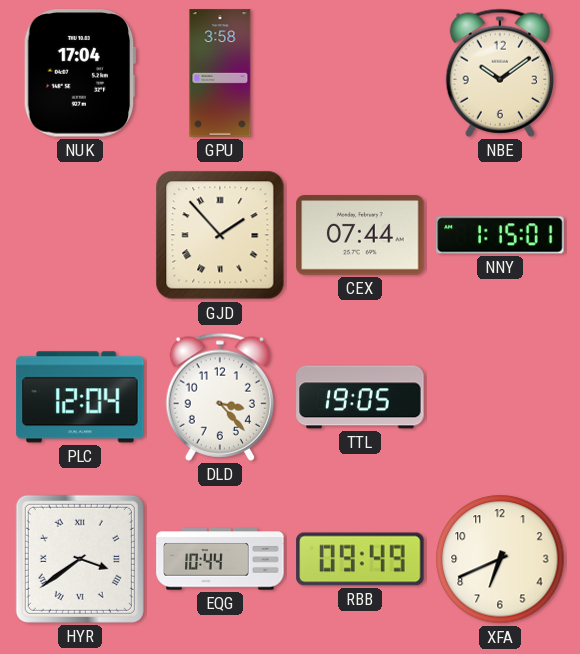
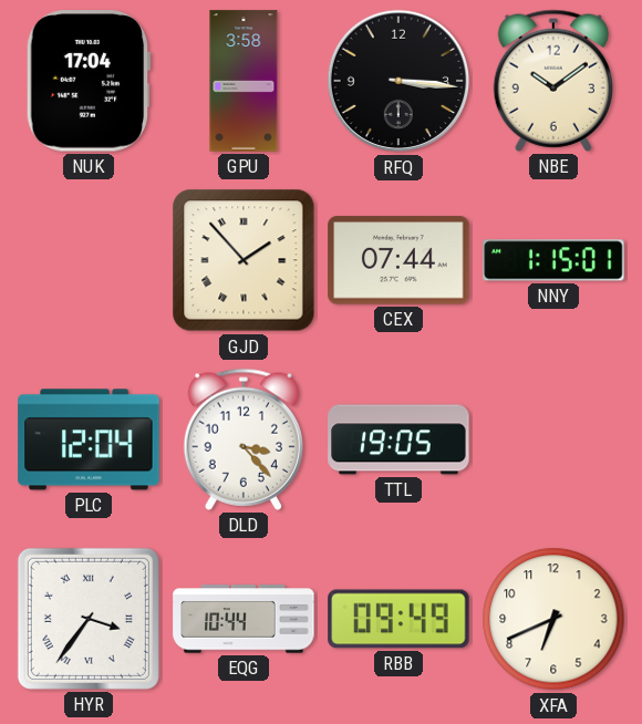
RFQ: none -> 3:16 (398, 81)
HYR: 3:39 -> 3:36 (89, 619)
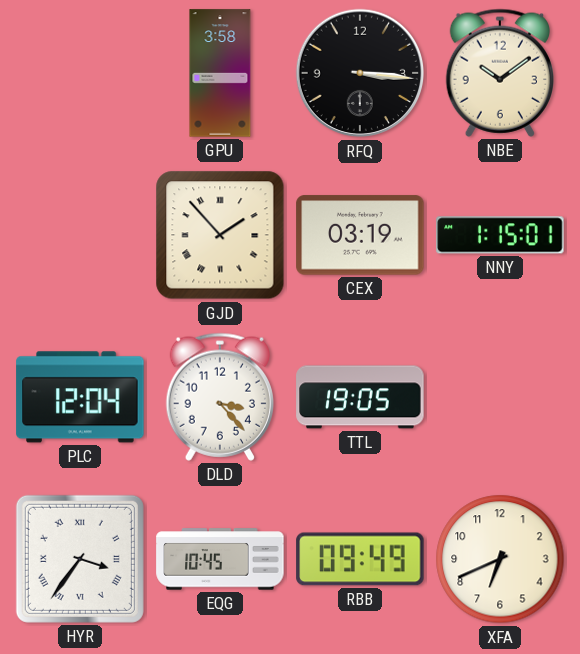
NUK: 17:04 -> none (89, 81)
CEX: 07:44 -> 03:19 (360, 235)
EQG: 10:44 -> 10:45 (220, 559)
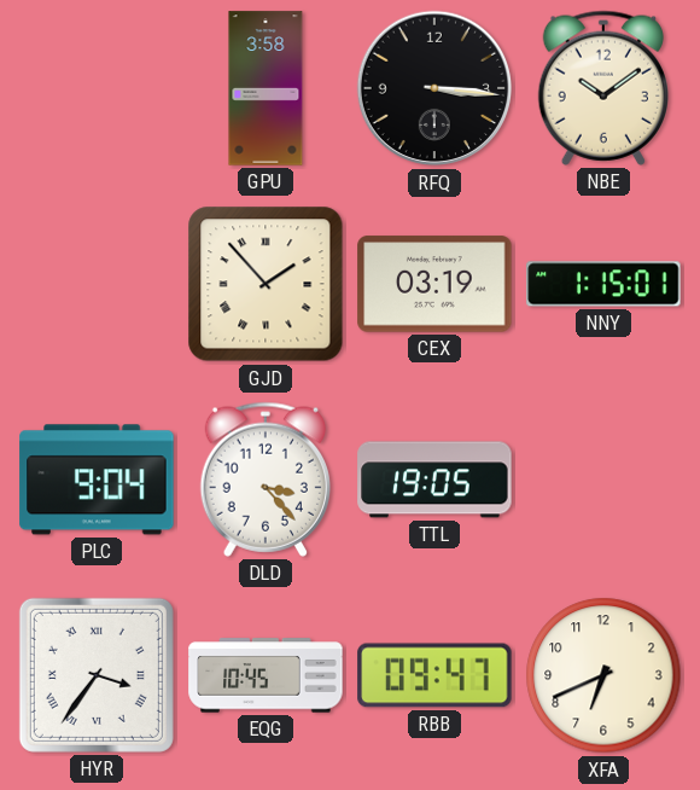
PLC: 12:04 -> 9:04 (97, 480)
RBB: 09:49 -> 09:47 (434, 675)
